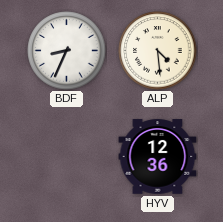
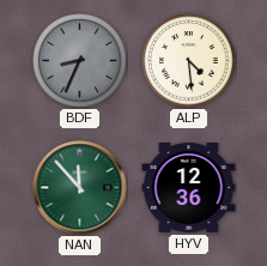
BDF dial: white -> grey (80, 61)
NAN: none -> 11:53 (80, 188)
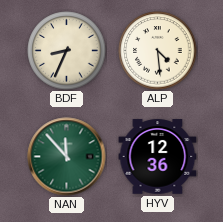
BDF dial: grey -> cream (67, 51)
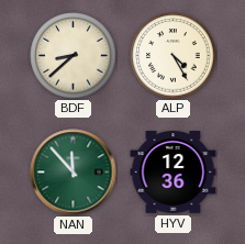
BDF: 8:34 -> 8:38 (74, 56)
ALP: 4:29 -> 4:25 (174, 56)
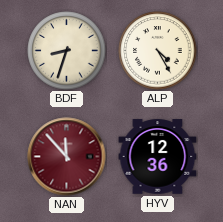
BDF: 8:38 -> 8:33 (67, 51)
NAN dial: green -> burgundy (67, 157)
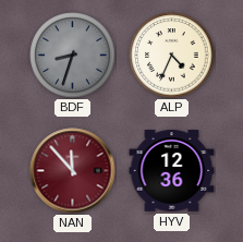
BDF dial: cream -> grey (73, 56)
ALP: 4:25 -> 4:34 (172, 56)
